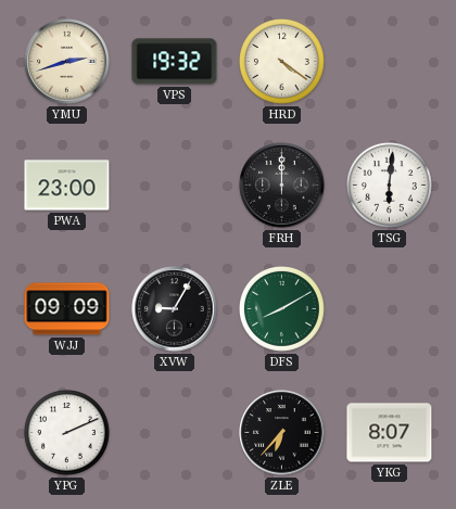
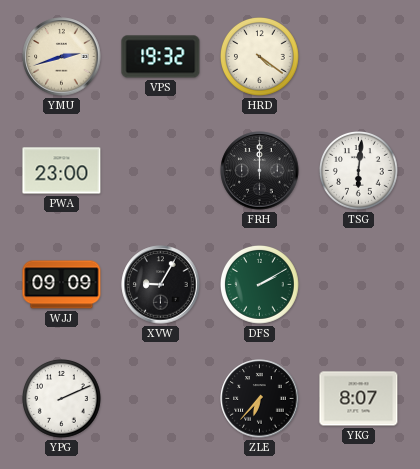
DFS: 8:10 -> 2:10 (260, 285)
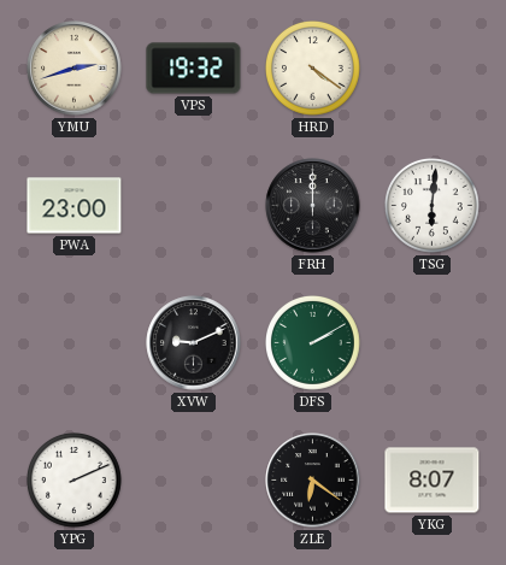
WJJ: 09:09 -> none (62, 285)
XVW: 9:05 -> 9:11 (194, 343)
ZLE: 6:37 -> 6:21 (313, 481)
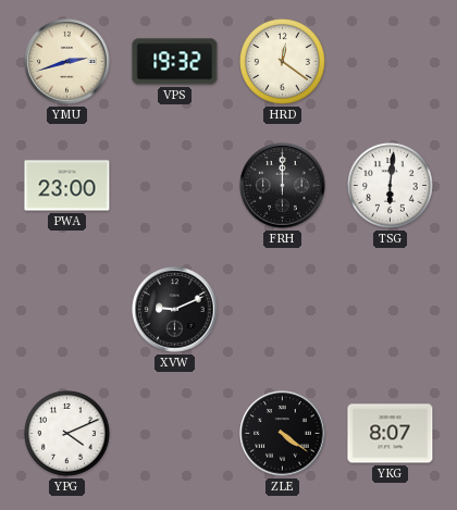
HRD: 4:21 -> 12:21 (283, 62)
DFS: 2:10 -> none (313, 343)
YPG: 2:11 -> 4:11 (67, 434)
ZLE: 6:21 -> 4:21 (283, 434)
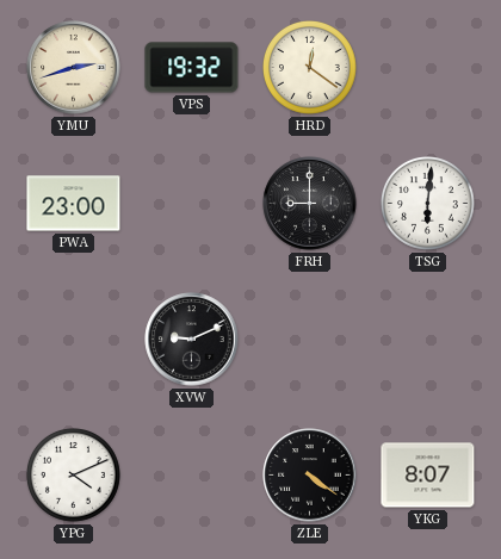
FRH: 12:00 -> 9:00 (310, 204)
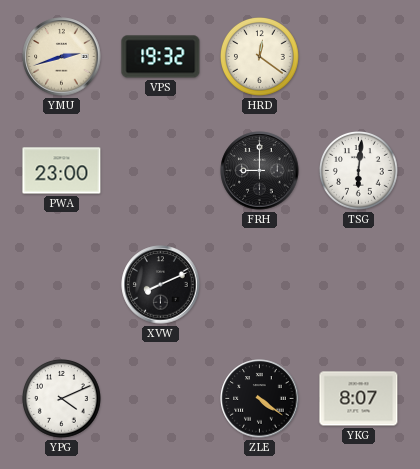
XVW: 9:11 -> 8:11 (161, 285)
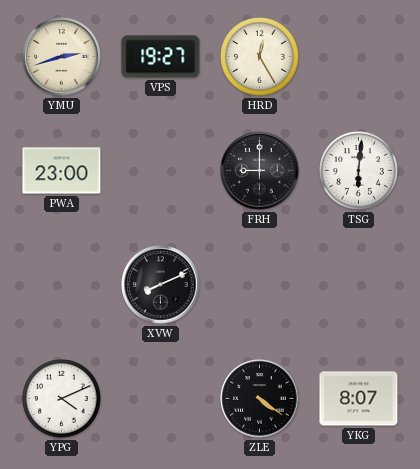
VPS: 19:32 -> 19:27 (161, 57)
HRD: 12:21 -> 12:25 (260, 57)
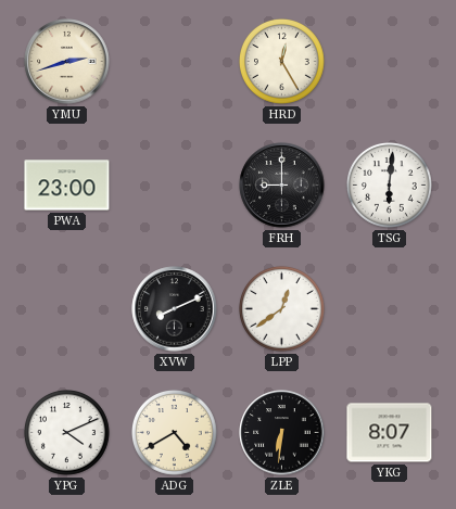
VPS: 19:27 -> none (161, 57)
LPP: none -> 12:39 (282, 309)
ADG: none -> 4:40 (175, 433)
ZLE: 4:21 -> 6:31 (282, 433)
